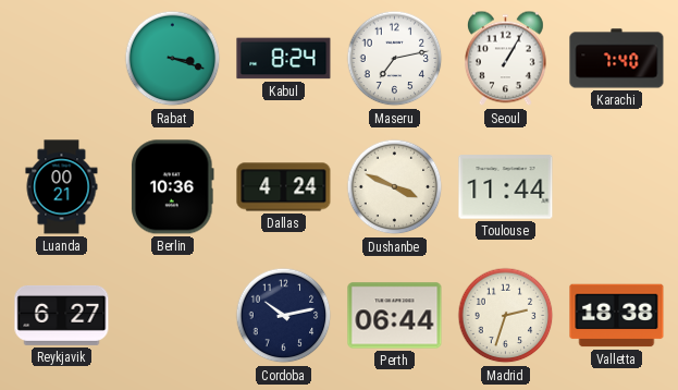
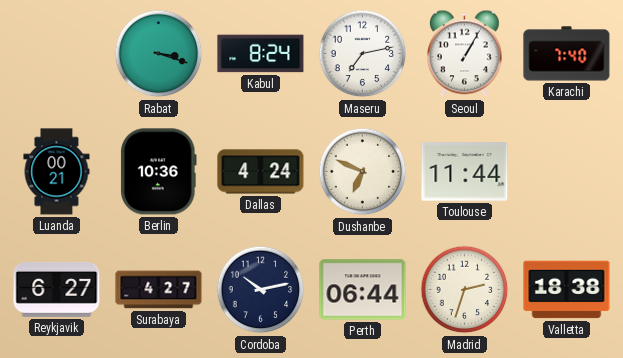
Dushanbe: 3:49 -> 6:49 (363, 172)
Surabaya: none -> 4:27 (159, 290)
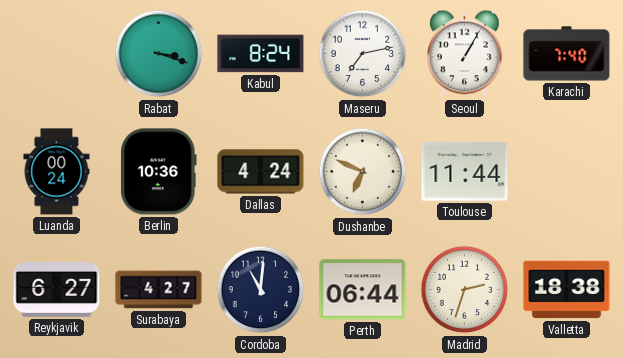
Luanda: 00:21 -> 00:24 (57, 172)
Cordoba: 10:13 -> 11:01 (261, 290)
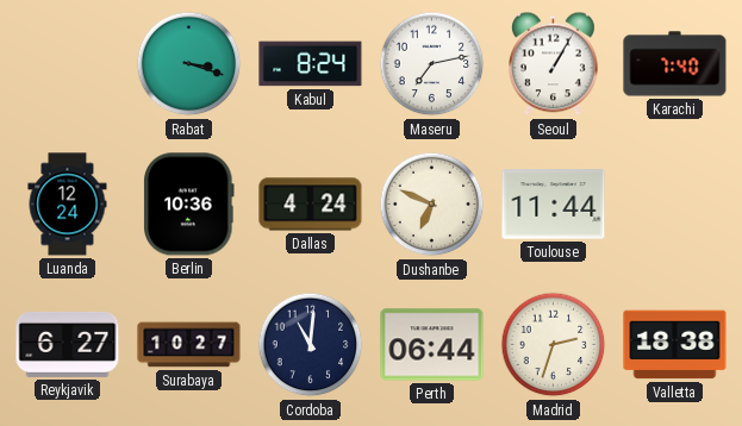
Luanda: 00:24 -> 12:24 (68, 205)
Surabaya: 4:27 -> 10:27 (189, 345)
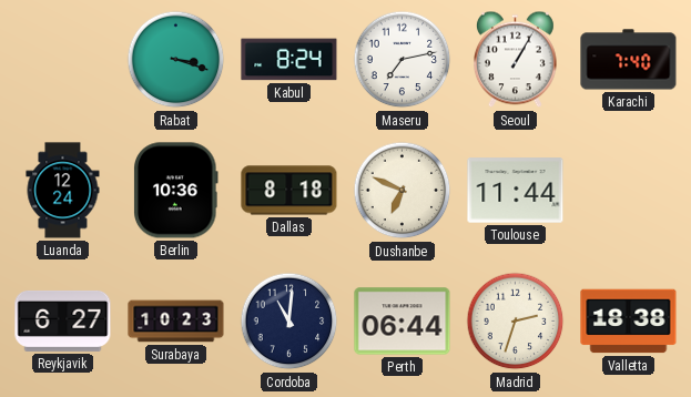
Dallas: 4:24 -> 8:18 (289, 191)
Surabaya: 10:27 -> 10:23 (176, 322)
